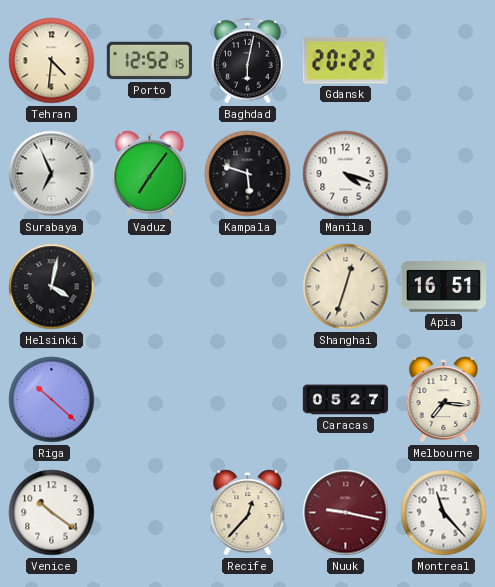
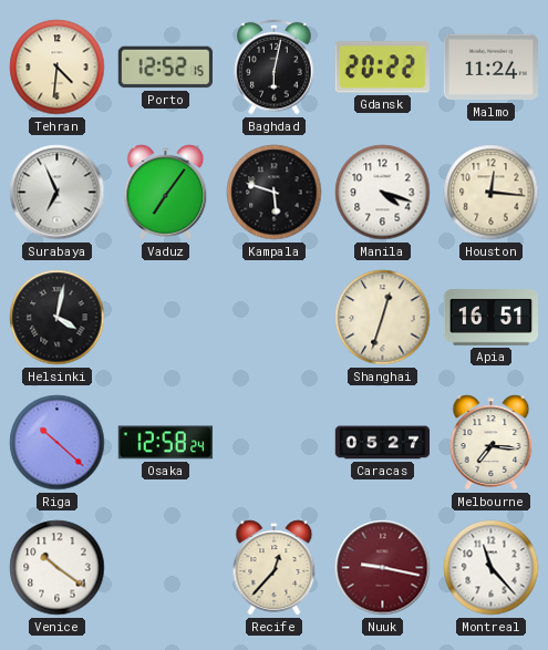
Malmo: none -> 11:24 (490, 68)
Houston: none -> 12:16 (492, 193)
Osaka: none -> 12:58 (165, 443)
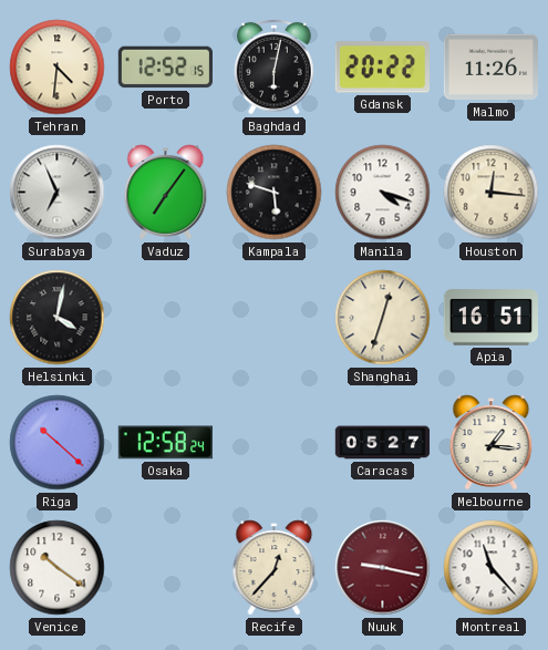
Malmo: 11:24 -> 11:26 (490, 68)
Melbourne: 7:16 -> 1:16 (492, 443)
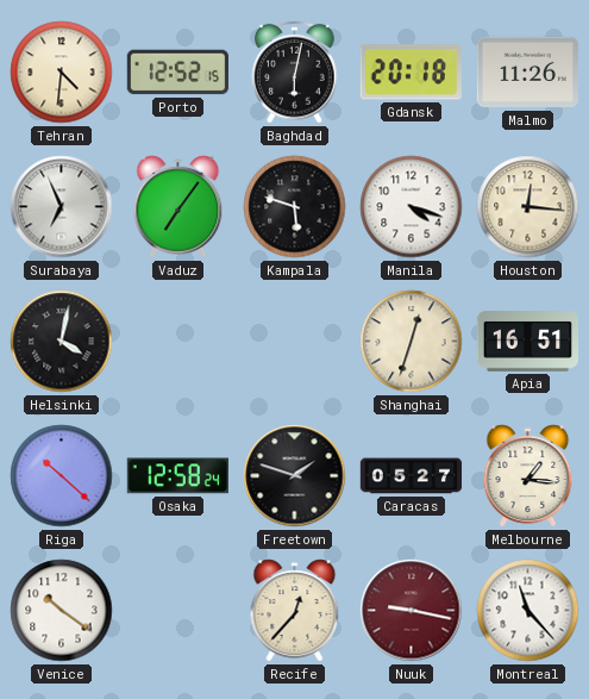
Gdansk: 20:22 -> 20:18 (411, 73)
Freetown: none -> 1:48 (295, 476)
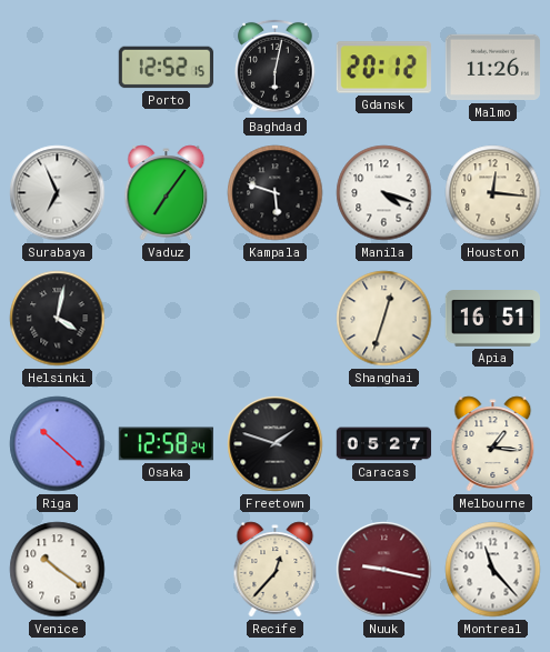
Tehran: 4:31 -> none (62, 73)
Gdansk: 20:18 -> 20:12 (383, 68)
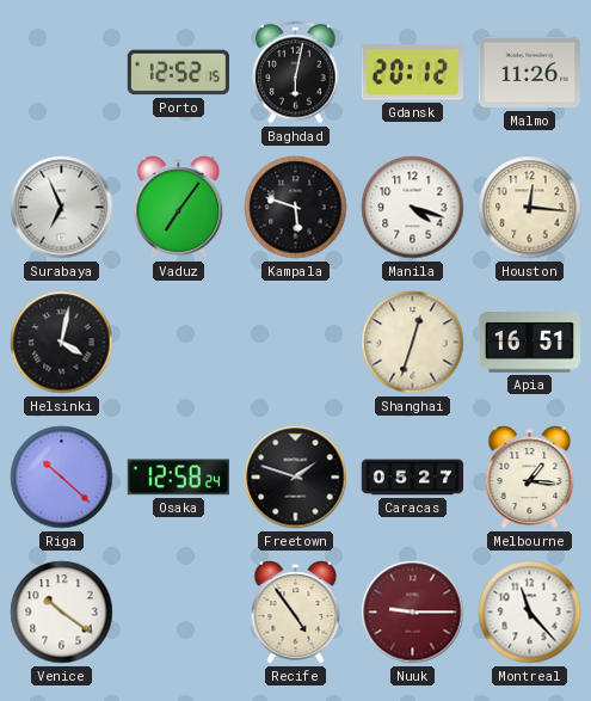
Recife: 12:37 -> 4:54 (296, 613)
Nuuk: 9:17 -> 9:15 (413, 613)
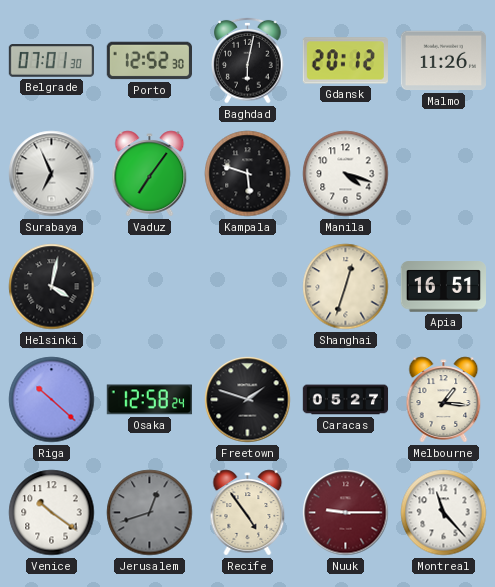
Belgrade: none -> 07:01 (51, 61)
Porto: 12:52:15 -> 12:52:30 (149, 61)
Houston: 12:16 -> none (530, 208)
Jerusalem: none -> 12:42 (150, 513)
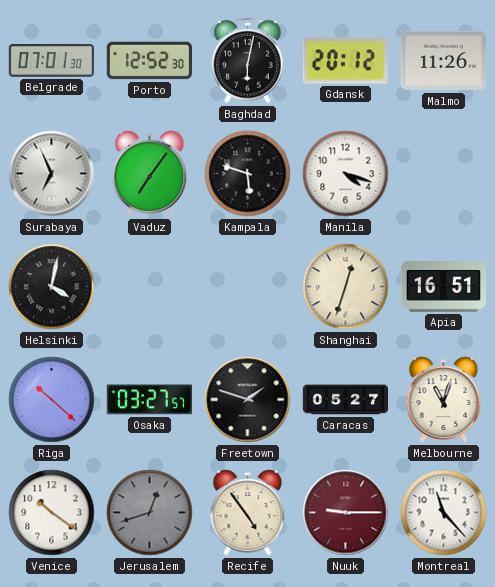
Osaka: 12:58 -> 03:27 (149, 400)
Melbourne: 1:16 -> 11:03 (444, 400)
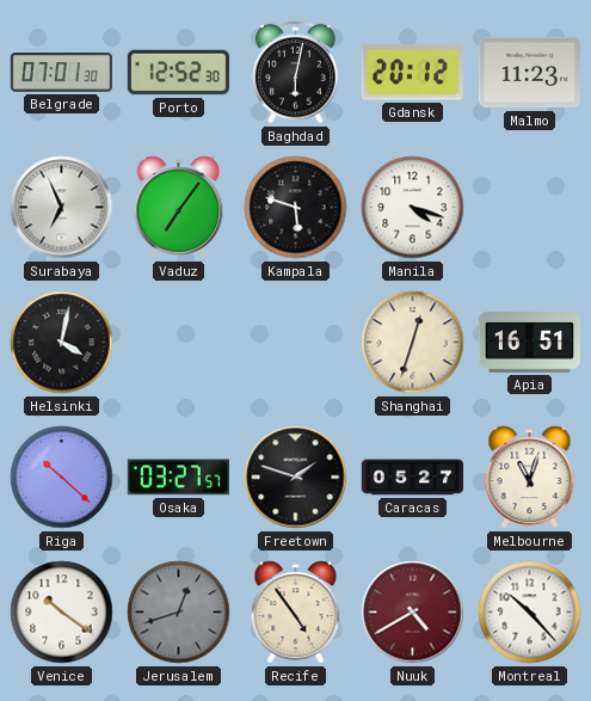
Malmo: 11:26 -> 11:23 (529, 73)
Nuuk: 9:15 -> 4:40 (413, 613)
Montreal: 11:23 -> 10:23 (530, 613)
